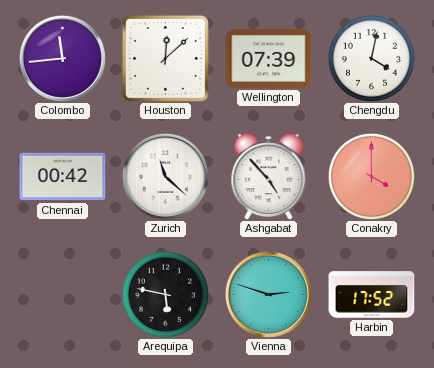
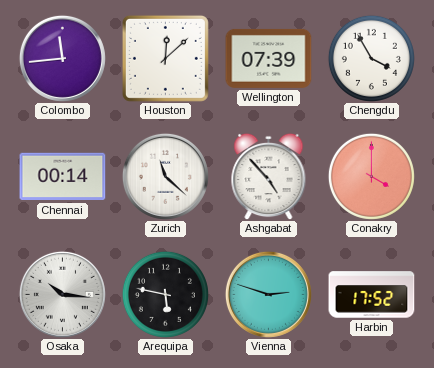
Chengdu: 4:02 -> 3:55 (371, 58)
Chennai: 00:42 -> 00:14 (63, 177)
Osaka: none -> 10:16 (62, 294)
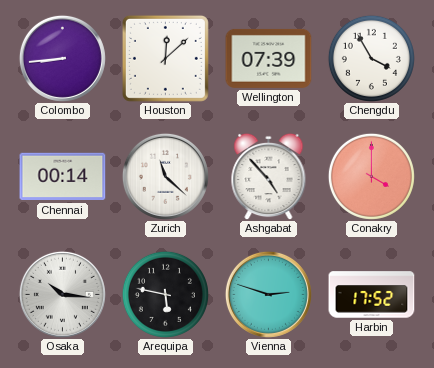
Colombo: 11:44 -> 8:44 (62, 58)
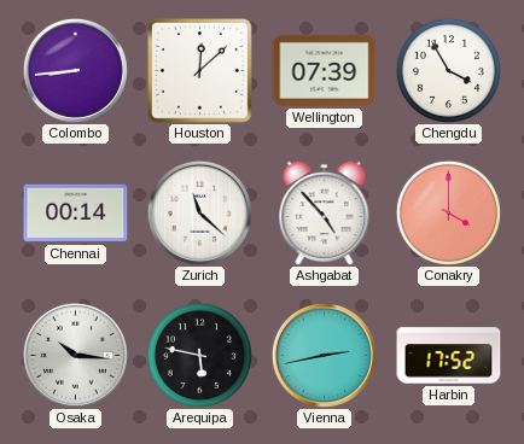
Vienna: 2:48 -> 2:43 (324, 355)
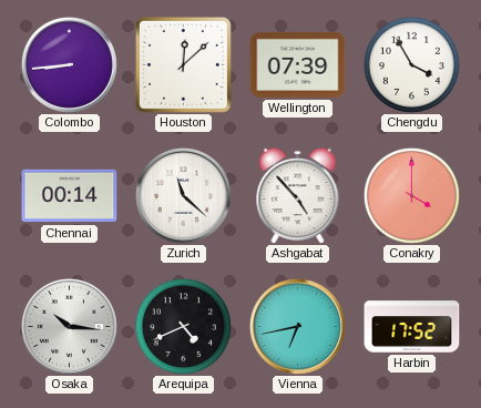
Arequipa: 5:47 -> 4:41 (183, 326)
Vienna: 2:43 -> 6:43 (297, 326)
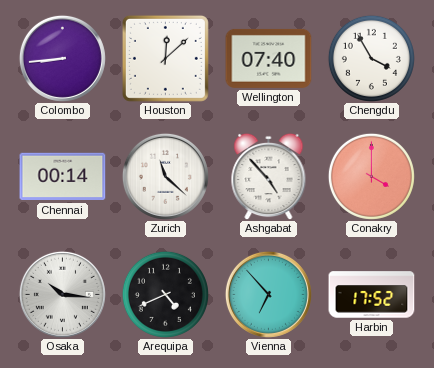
Wellington: 07:39 -> 07:40 (269, 58)
Vienna: 6:43 -> 6:53 (268, 294)
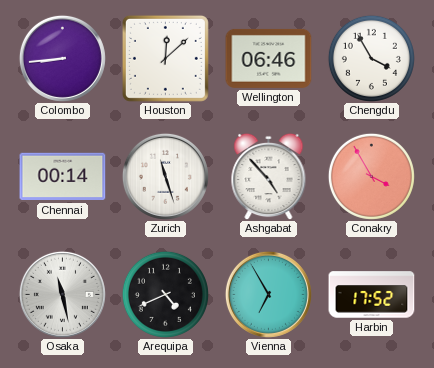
Wellington: 07:40 -> 06:46 (269, 58)
Zurich: 11:22 -> 11:27 (165, 176)
Conakry: 4:00 -> 3:55 (371, 176)
Osaka: 10:16 -> 11:28 (62, 294)
Vienna: 6:53 -> 6:55 (268, 294)
